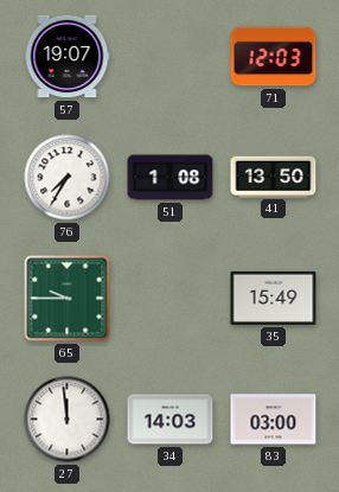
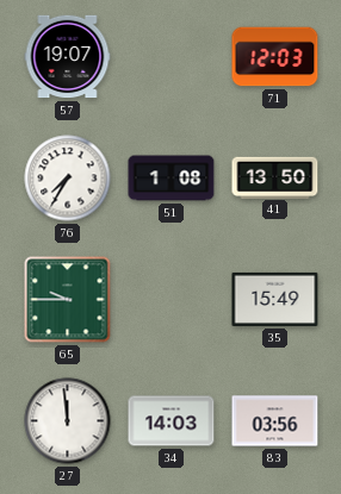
83: 03:00 -> 03:56 (275, 421)
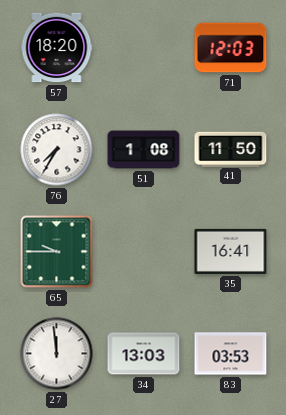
57: 19:07 -> 18:20 (57, 48)
41: 13:50 -> 11:50 (231, 149)
35: 15:49 -> 16:41 (231, 251)
34: 14:03 -> 13:03 (144, 354)
83: 03:56 -> 03:53 (231, 354)
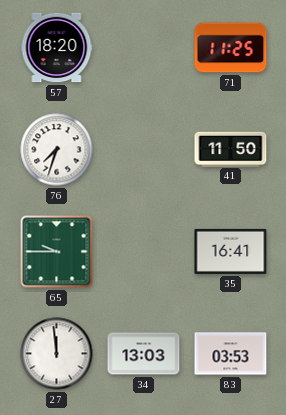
71: 12:03 -> 11:25 (231, 48)
76: 7:35 -> 7:33 (57, 150)
51: 1:08 -> none (144, 150)
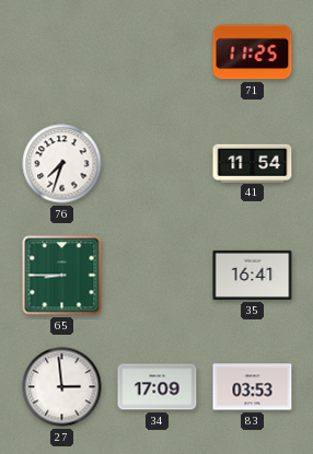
57: 18:20 -> none (57, 48)
41: 11:50 -> 11:54 (253, 163)
65: 9:45 -> 8:45 (62, 276)
27: 11:59 -> 2:59 (62, 387)
34: 13:03 -> 17:09 (158, 387)
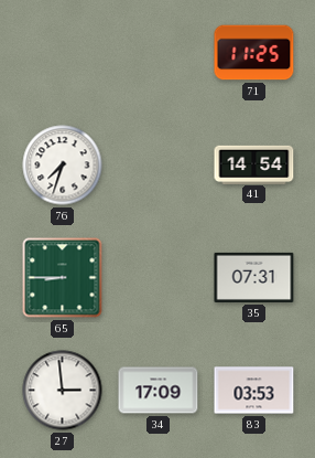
41: 11:54 -> 14:54 (254, 164)
35: 16:41 -> 07:31 (254, 277)
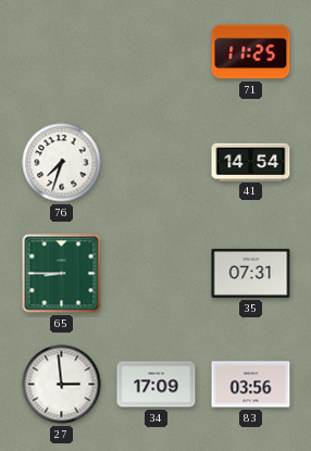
83: 03:53 -> 03:56 (251, 385)
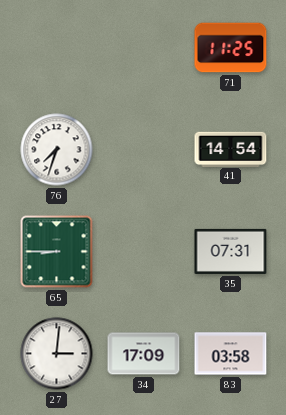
27: 2:59 -> 3:01 (57, 354)
83: 03:56 -> 03:58 (231, 354)
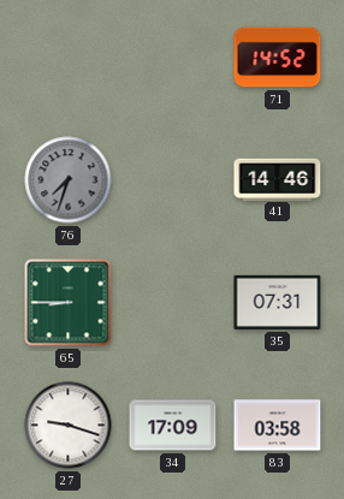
71: 11:25 -> 14:52 (278, 58)
76 dial: white -> grey (69, 180)
41: 14:54 -> 14:46 (278, 179)
27: 3:01 -> 9:18 (69, 426)
